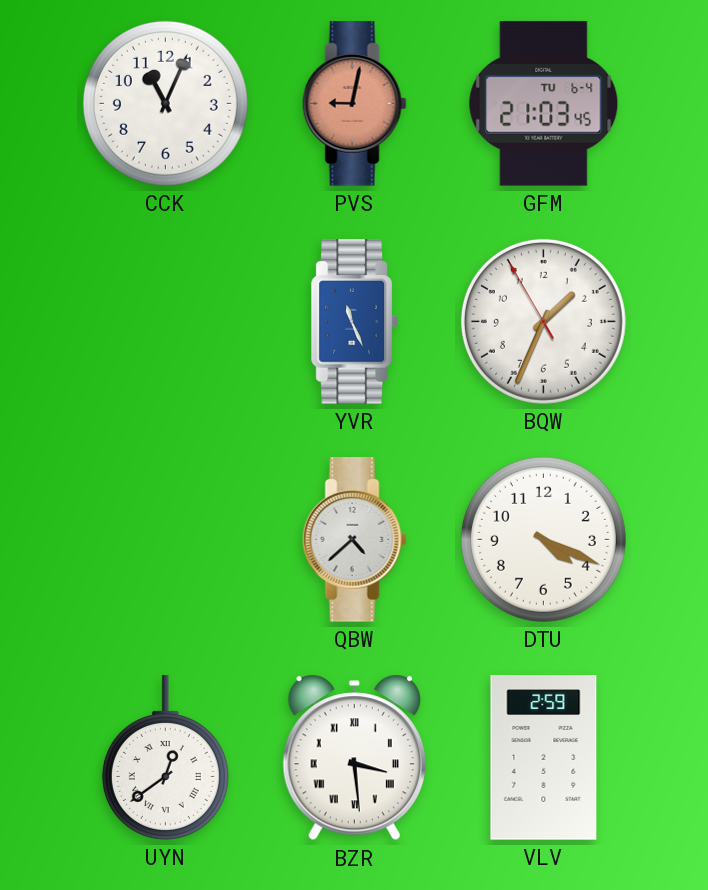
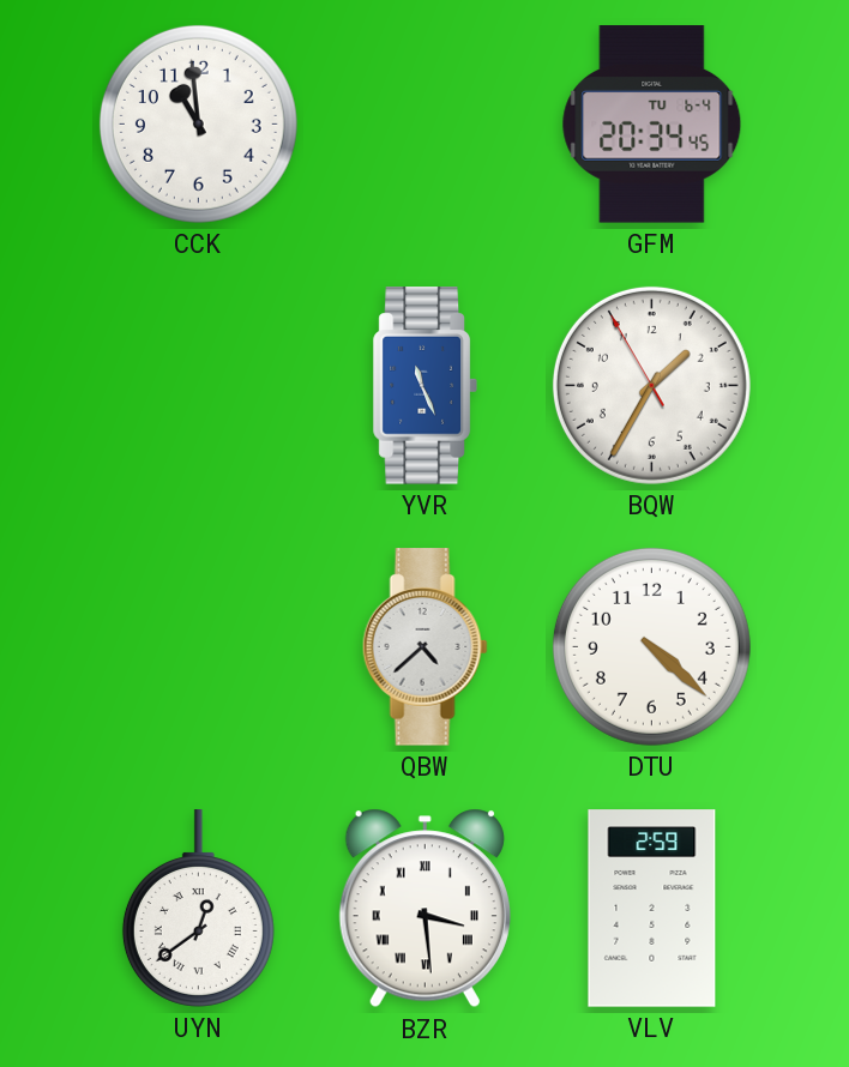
CCK: 11:04 -> 10:59 (198, 123)
PVS: 9:02 -> none (354, 104)
GFM: 21:03 -> 20:34 (652, 125)
BQW: 1:33 -> 1:34 (651, 385)
DTU: 4:19 -> 4:22 (651, 646)
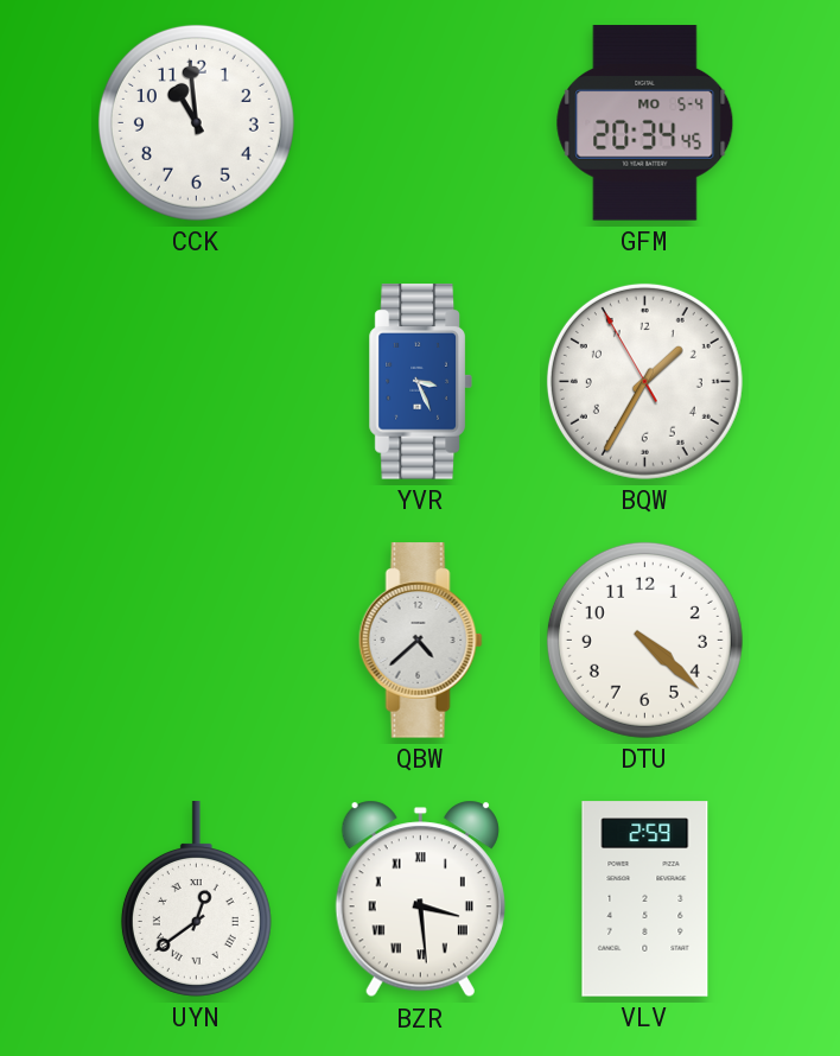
GFM date: TU 6-4 -> MO 5-4 (645, 123)
YVR: 11:26 -> 3:26 (420, 382)
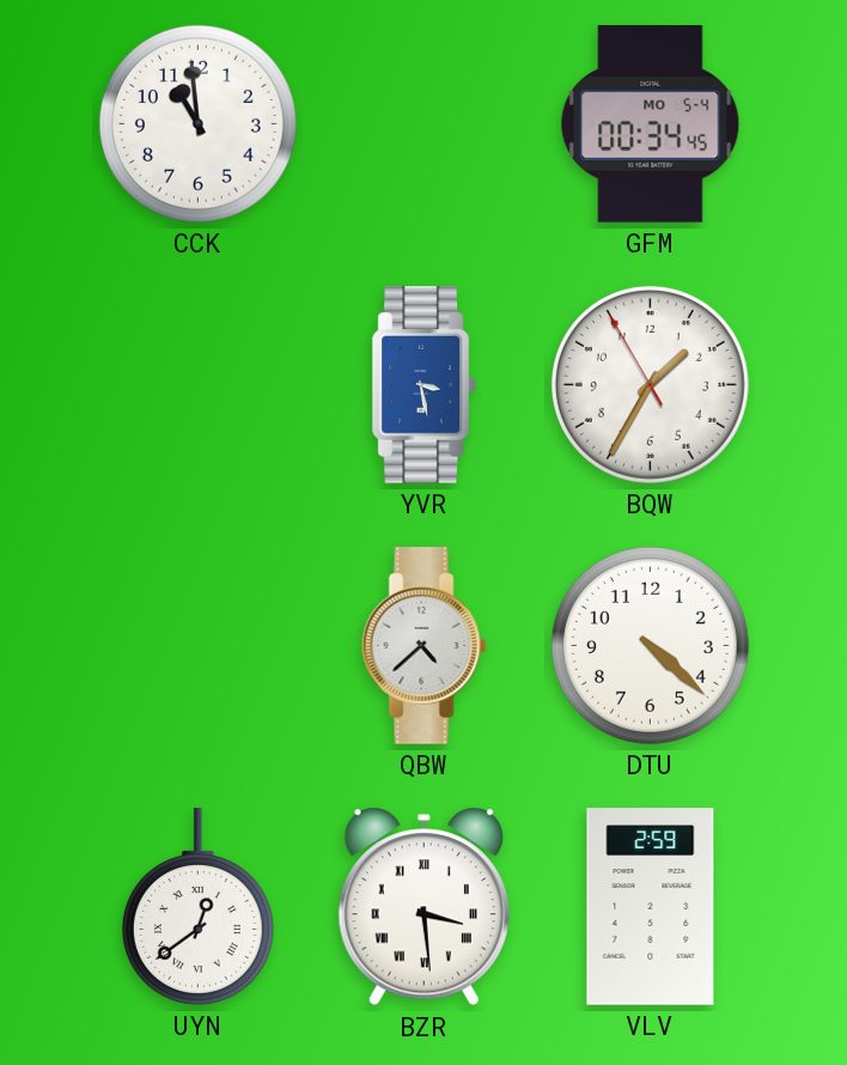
GFM: 20:34 -> 00:34 (651, 124)
YVR: 3:26 -> 3:28 (423, 385)
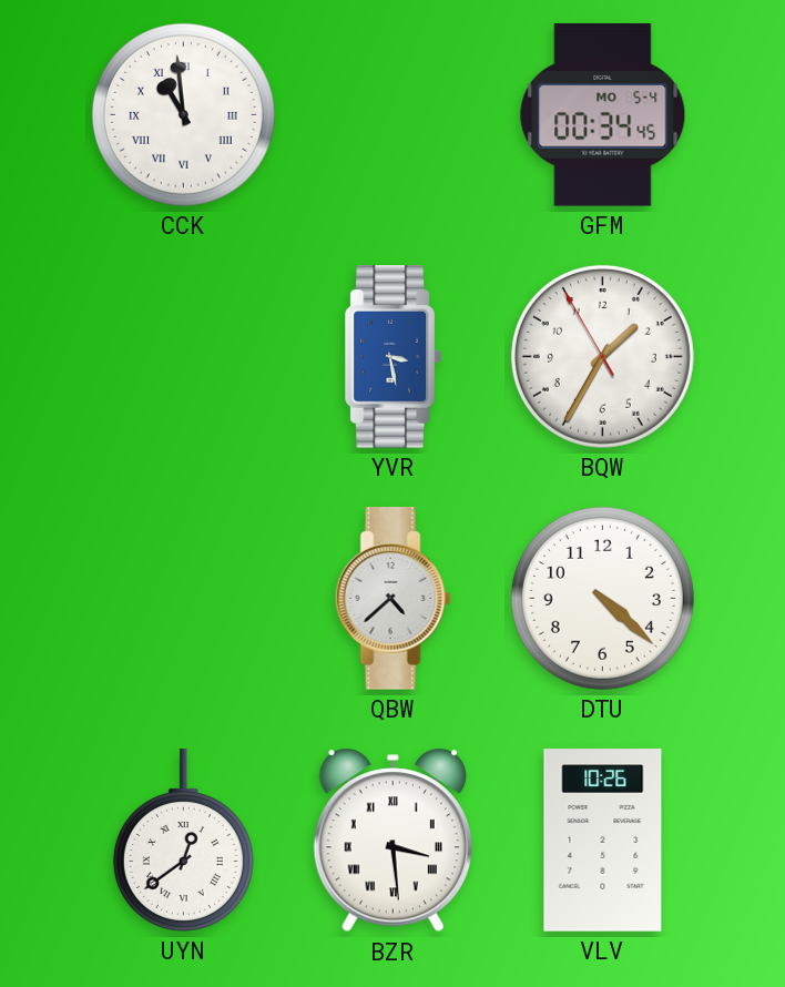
CCK numerals: Arabic -> Roman (183, 114)
VLV: 2:59 -> 10:26 (603, 841)
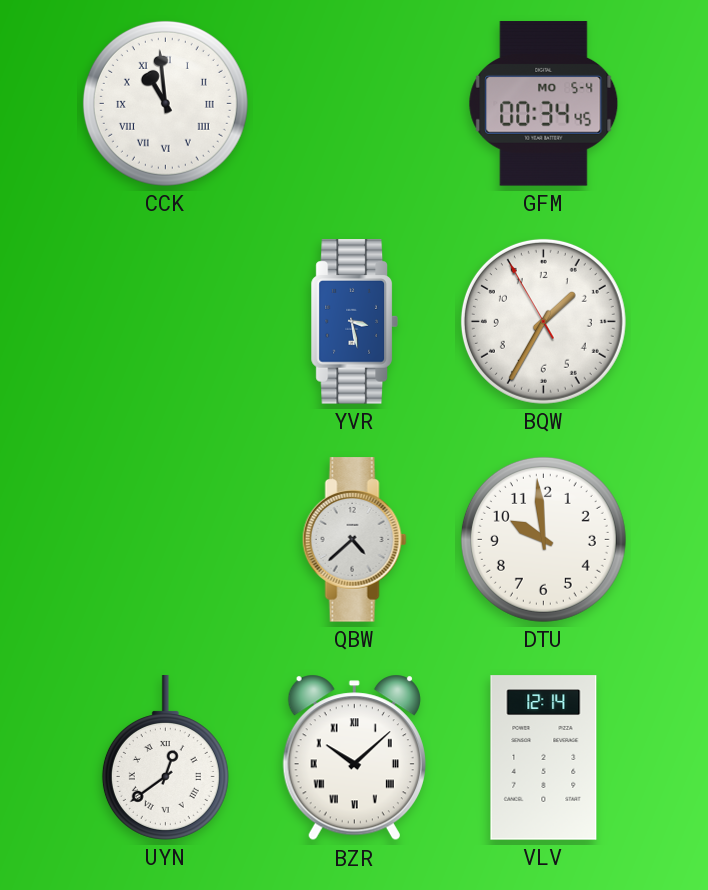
DTU: 4:22 -> 9:59 (543, 539)
BZR: 3:29 -> 10:08 (354, 758)
VLV: 10:26 -> 12:14 (544, 758)
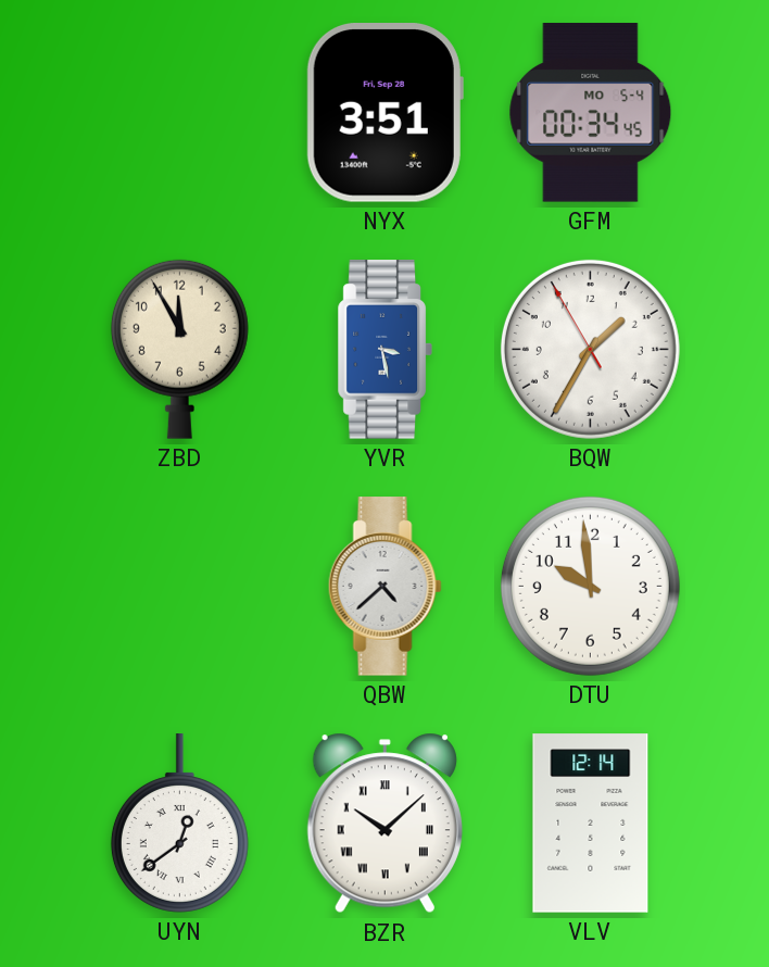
CCK: 10:59 -> none (165, 103)
NYX: none -> 3:51 (384, 113)
ZBD: none -> 11:55 (179, 349)
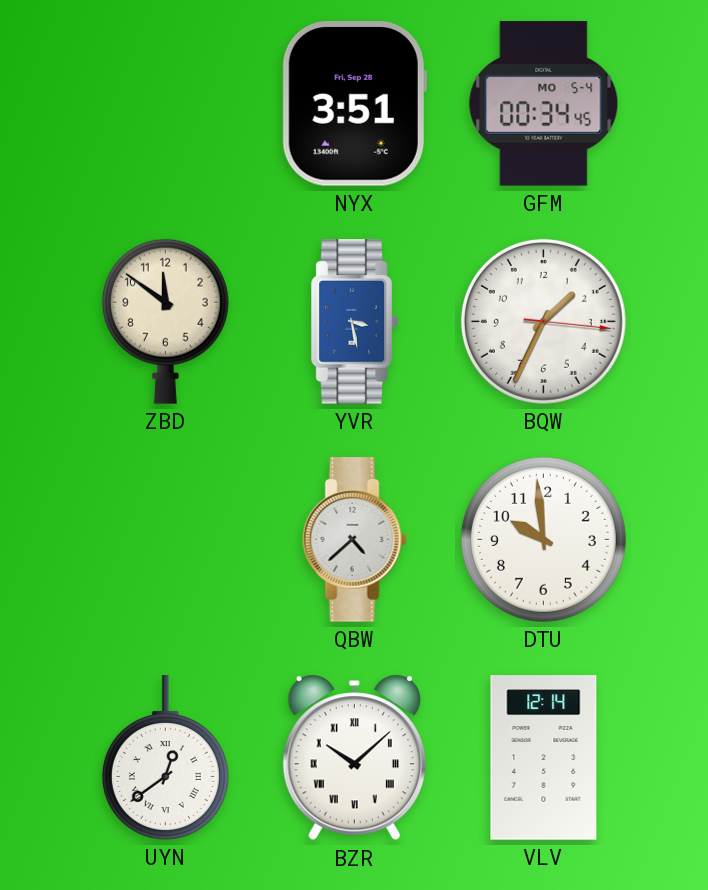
ZBD: 11:55 -> 11:51 (165, 321)
BQW: 1:34:55 -> 1:34:16 (543, 321)
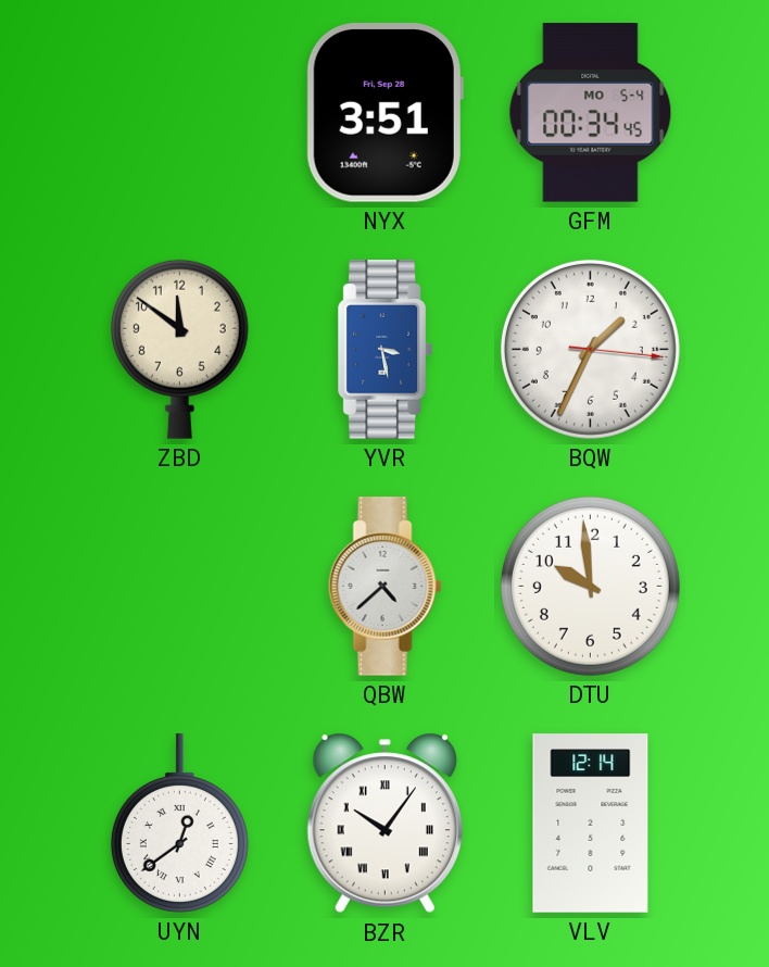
BZR: 10:08 -> 10:06 (384, 824)
